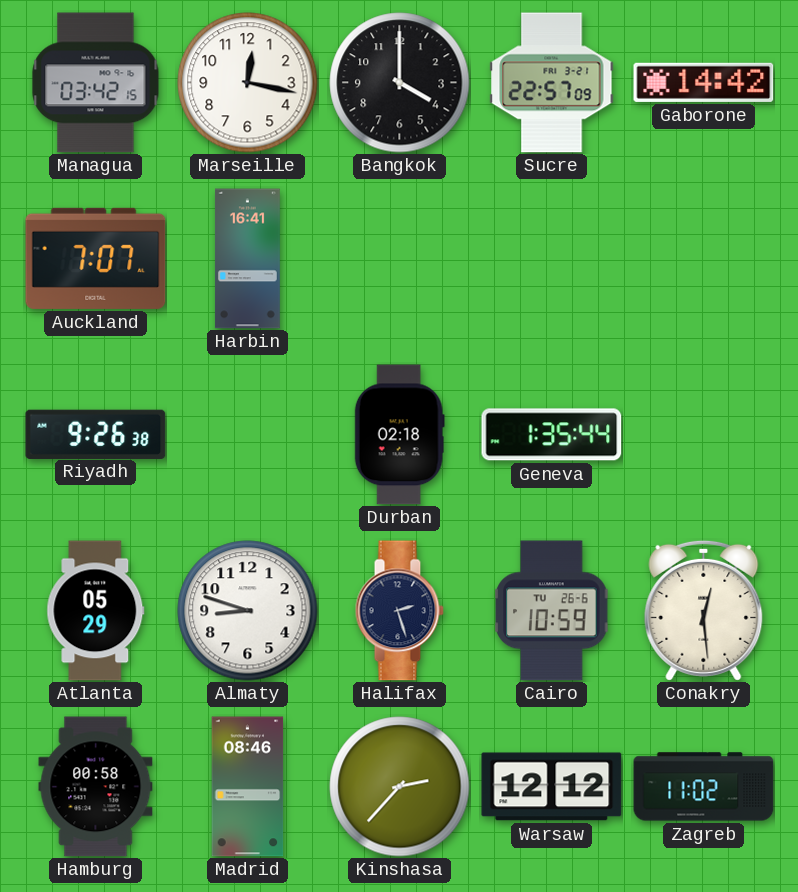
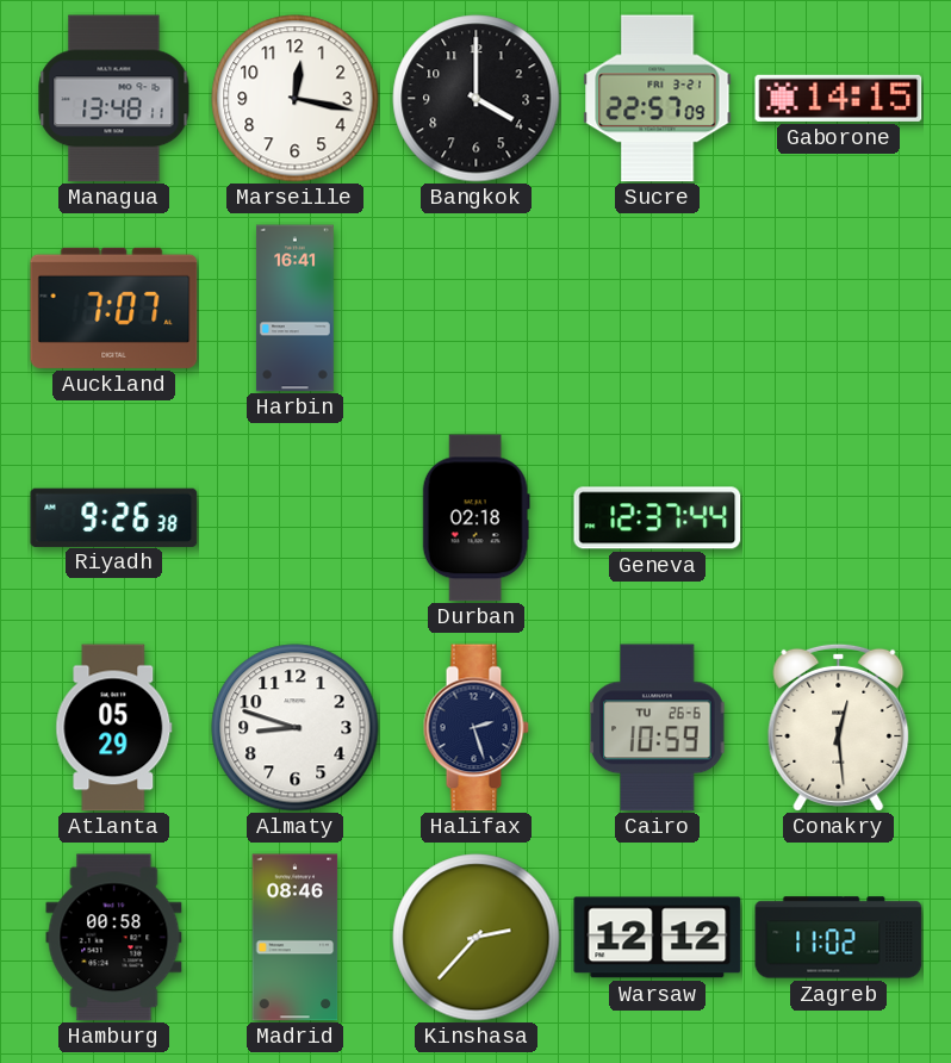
Managua: 03:42 -> 13:48 (114, 99)
Gaborone: 14:42 -> 14:15 (839, 98)
Geneva: 1:35 -> 12:37 (658, 518)
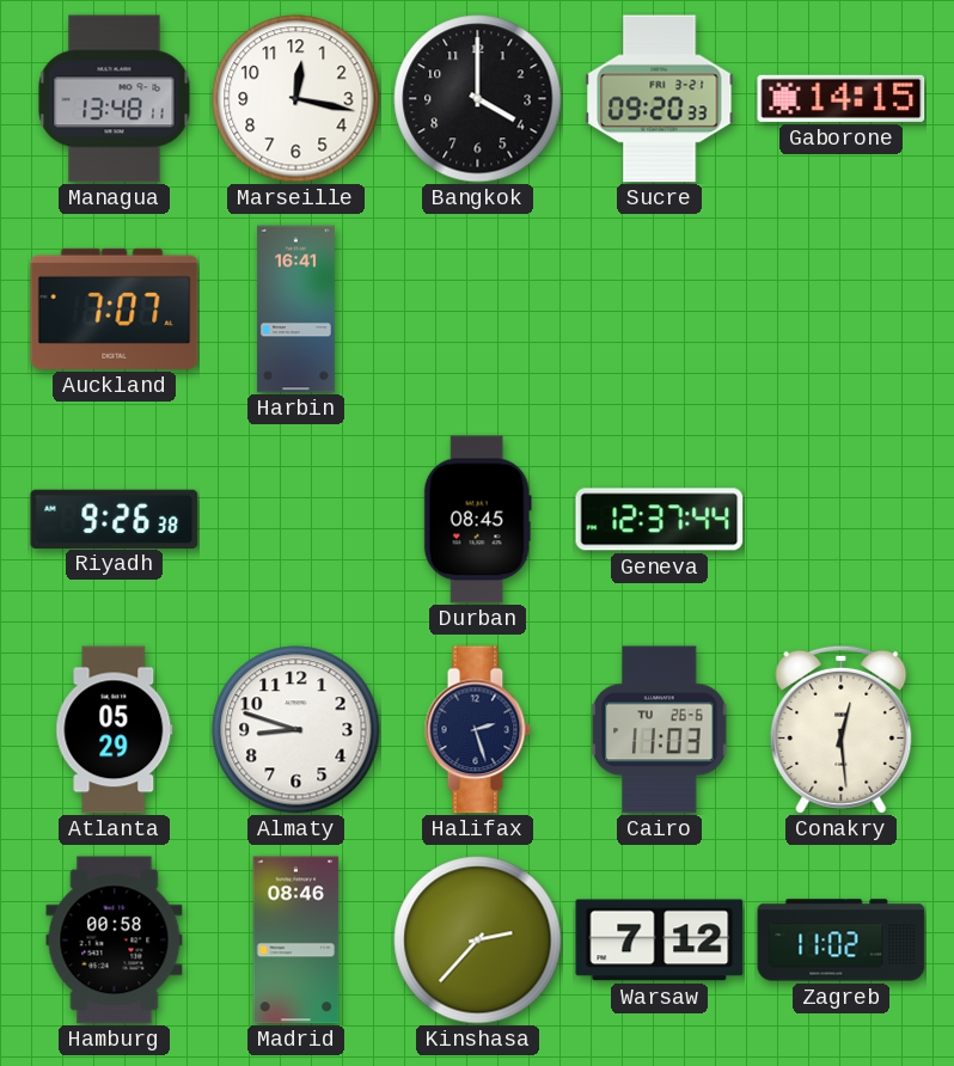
Sucre: 22:57 -> 09:20 (660, 99)
Durban: 02:18 -> 08:45 (477, 520)
Cairo: 10:59 -> 11:03 (660, 730)
Warsaw: 12:12 -> 7:12 (660, 941)
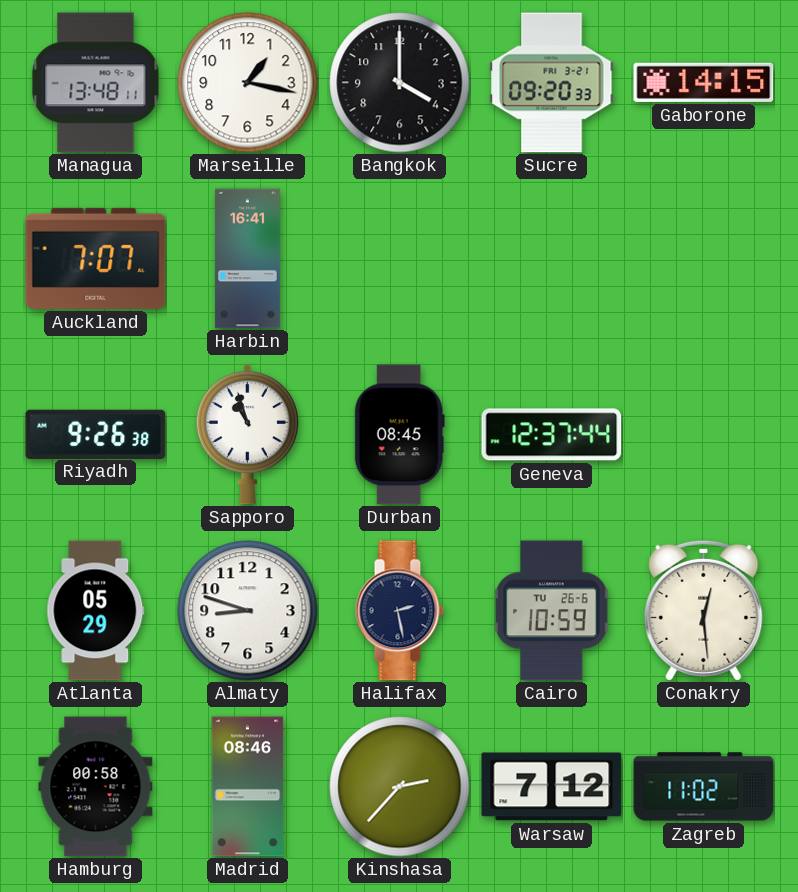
Marseille: 12:17 -> 1:17 (248, 83)
Sapporo: none -> 10:57 (247, 434)
Halifax: 2:27 -> 2:28 (399, 611)
Cairo: 11:03 -> 10:59 (552, 611)
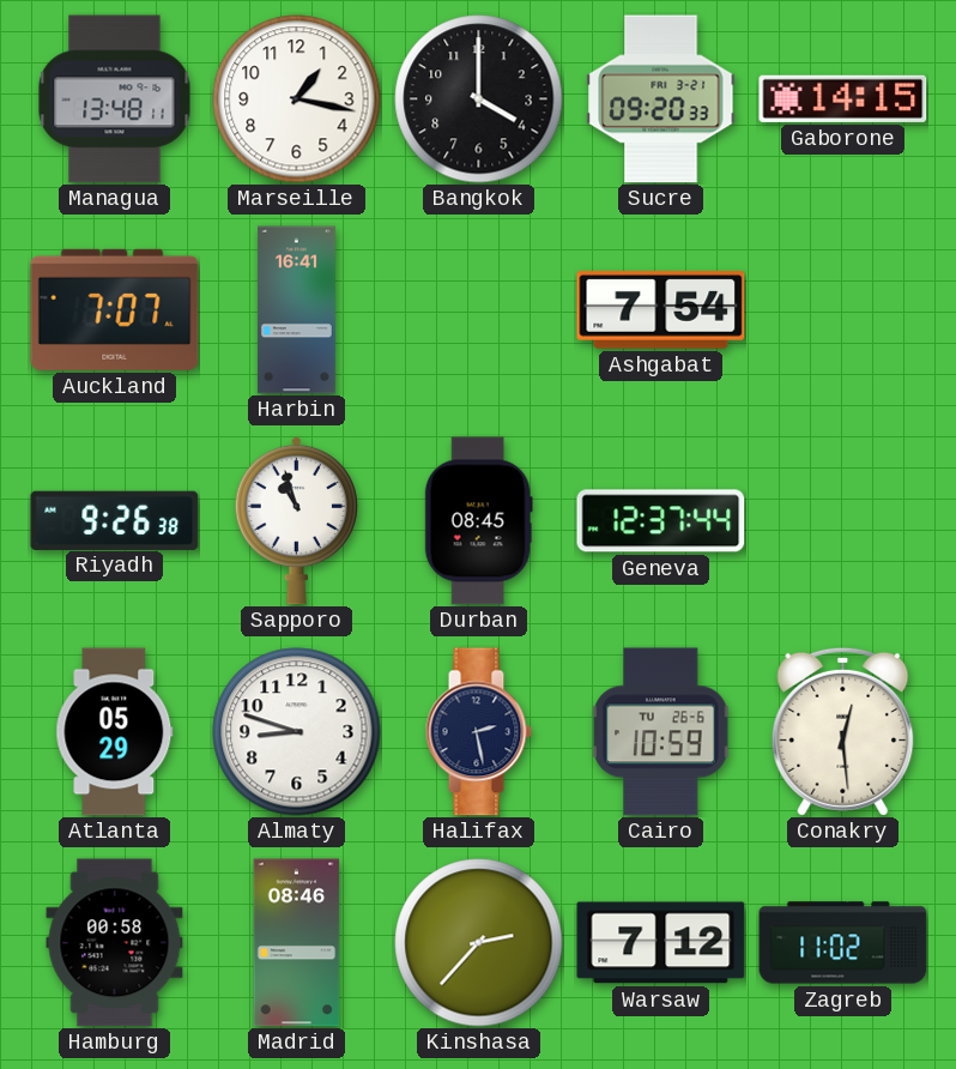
Ashgabat: none -> 7:54 (661, 310)
